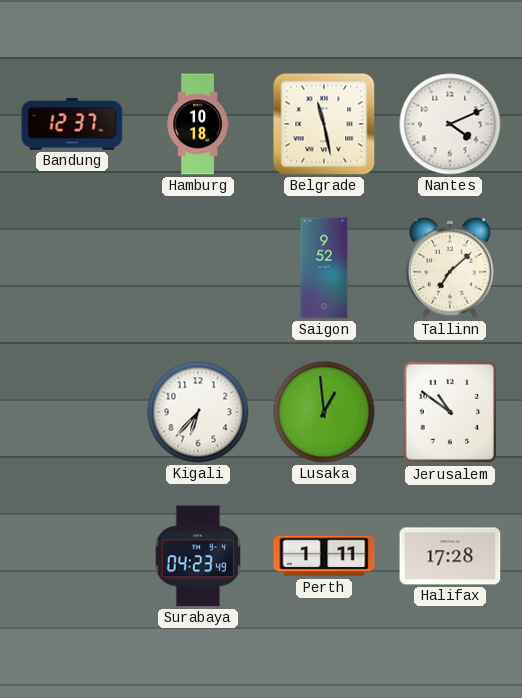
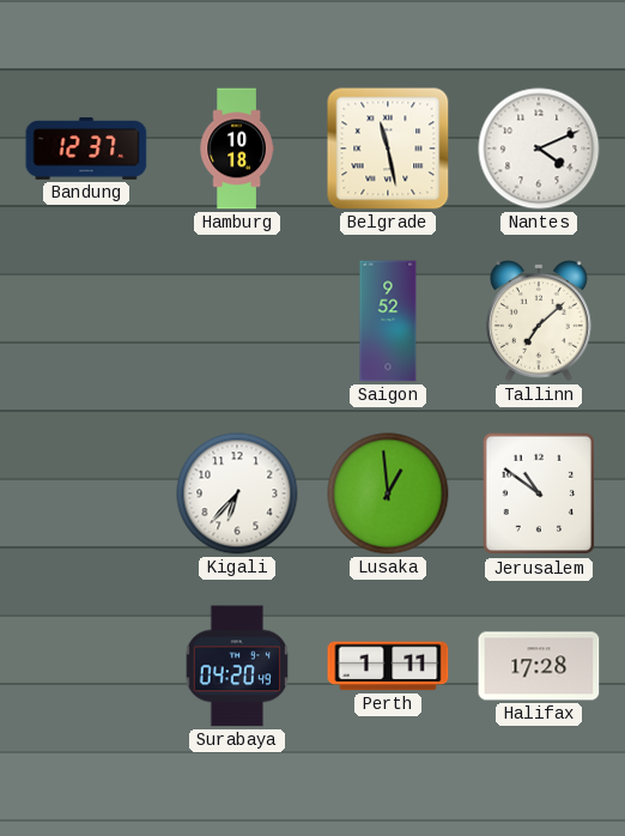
Surabaya: 04:23 -> 04:20 (236, 666)
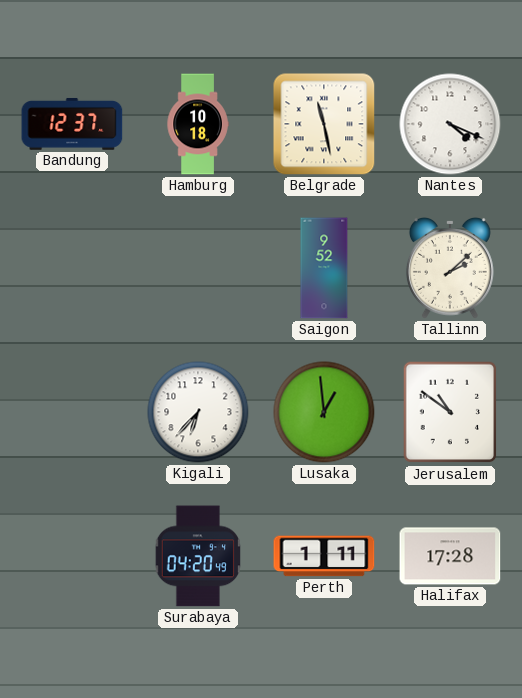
Nantes: 4:11 -> 4:19 (450, 124)
Tallinn: 7:08 -> 2:08 (450, 268)
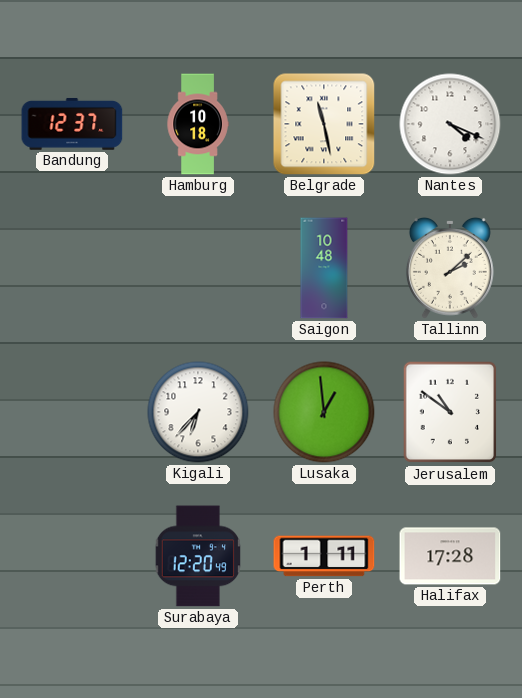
Saigon: 9:52 -> 10:48 (324, 268)
Surabaya: 04:20 -> 12:20 (197, 556)
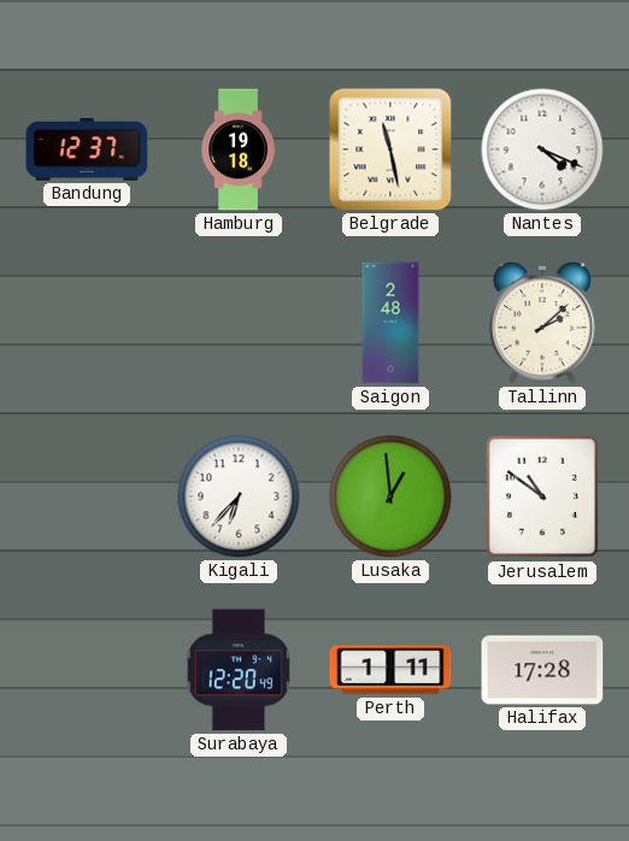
Hamburg: 10:18 -> 19:18 (239, 149)
Saigon: 10:48 -> 2:48 (390, 323)
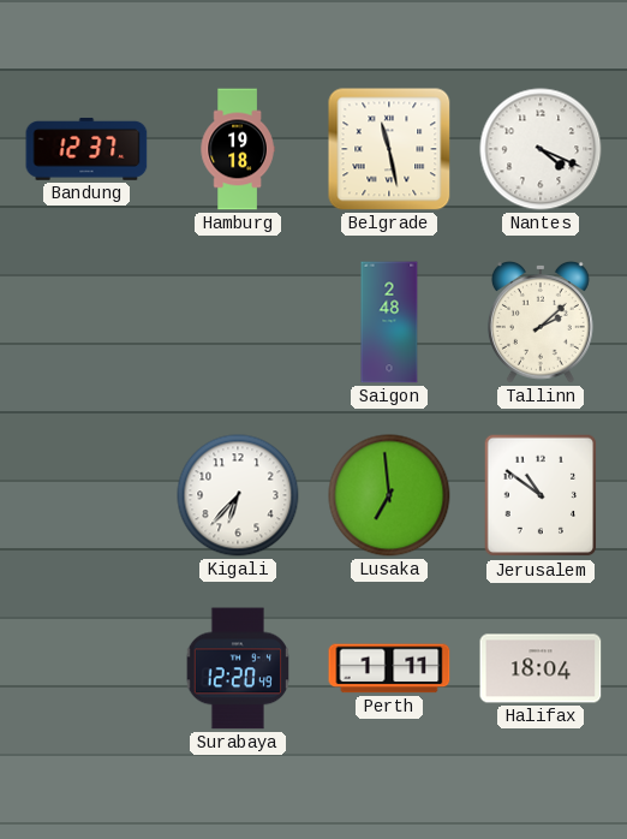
Lusaka: 12:59 -> 6:59 (389, 495)
Halifax: 17:28 -> 18:04 (541, 668)
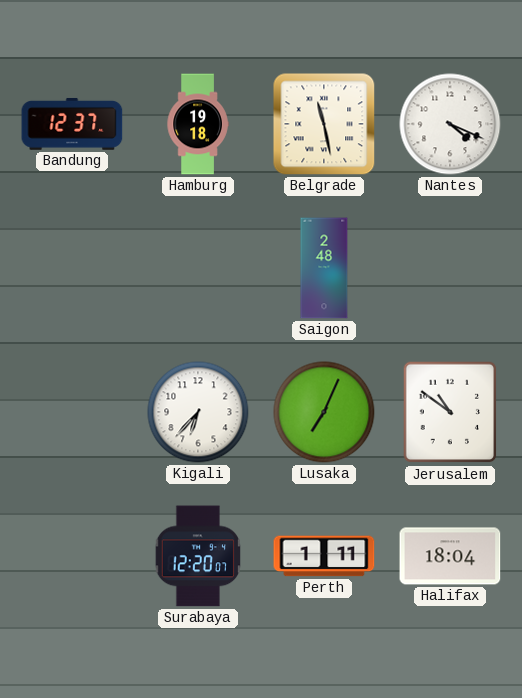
Tallinn: 2:08 -> none (541, 322)
Lusaka: 6:59 -> 7:04 (324, 412)
Surabaya: 12:20:49 -> 12:20:07 (197, 556)
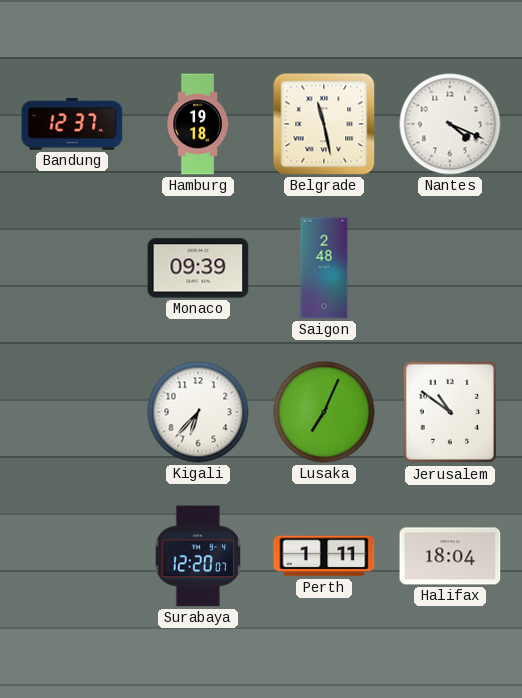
Monaco: none -> 09:39 (198, 268)
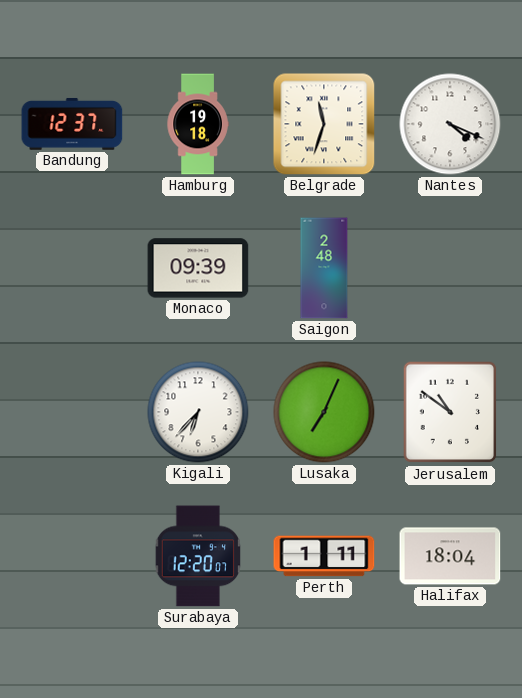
Belgrade: 11:28 -> 11:33 (324, 124)
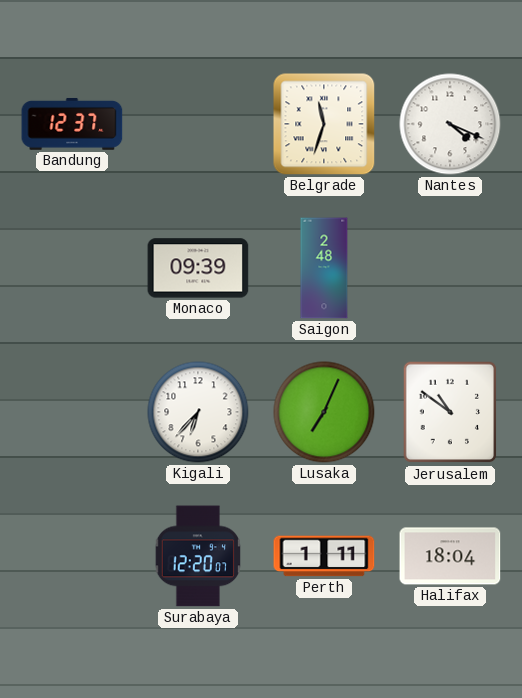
Hamburg: 19:18 -> none (198, 124)
